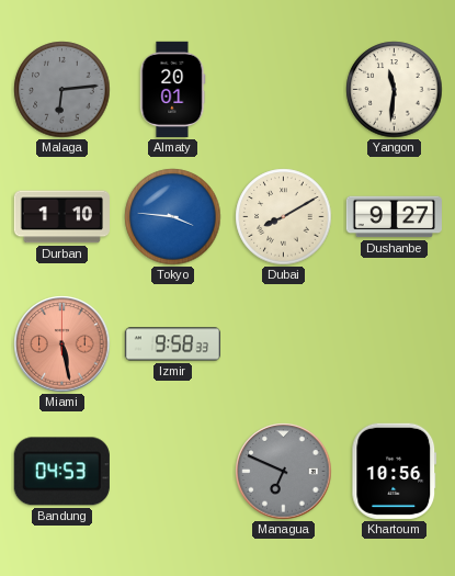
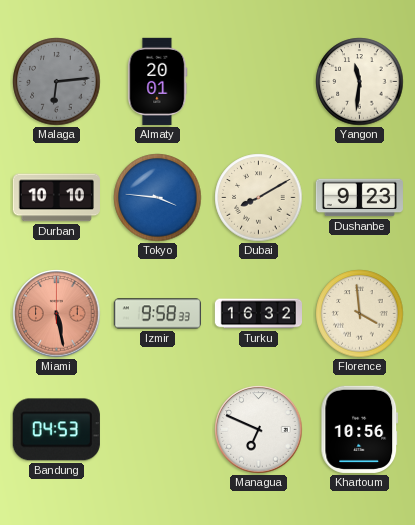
Durban: 1:10 -> 10:10 (56, 198)
Dushanbe: 9:27 -> 9:23 (359, 198)
Turku: none -> 16:32 (258, 314)
Florence: none -> 3:59 (360, 314)
Managua dial: grey -> white (259, 430)
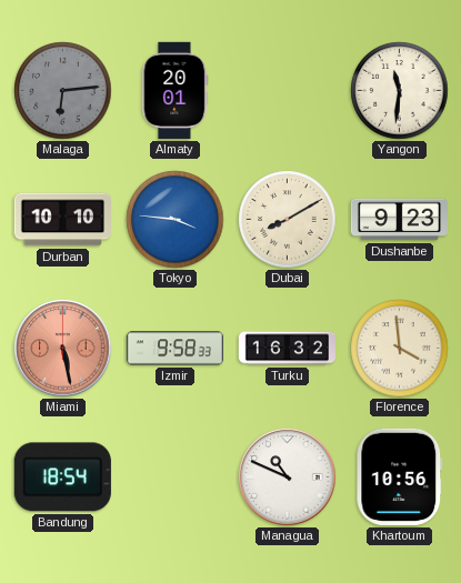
Bandung: 04:53 -> 18:54 (62, 478)
Managua: 6:49 -> 10:49 (288, 478)
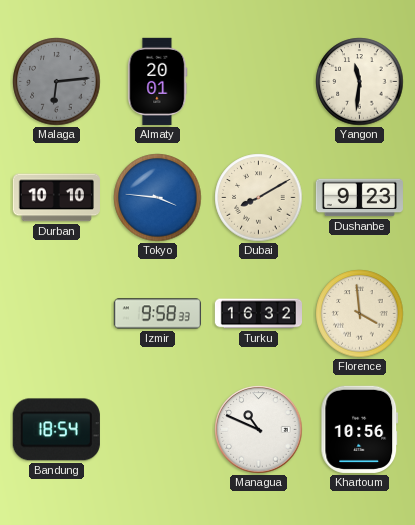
Miami: 5:28 -> none (63, 349)
